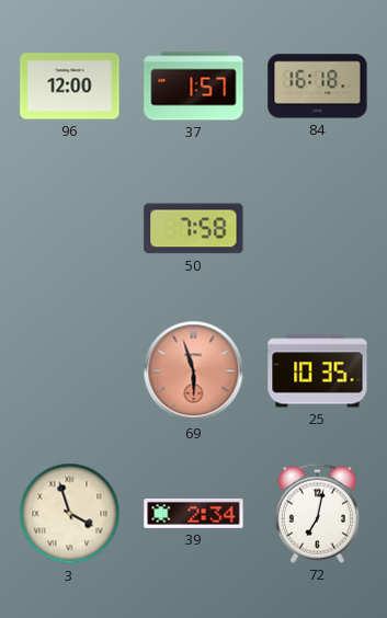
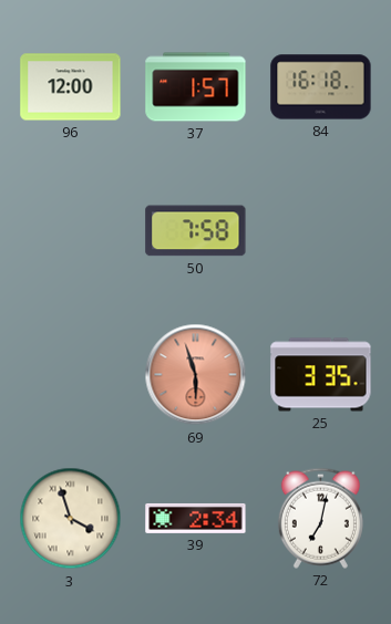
25: 10:35 -> 3:35 (321, 375)
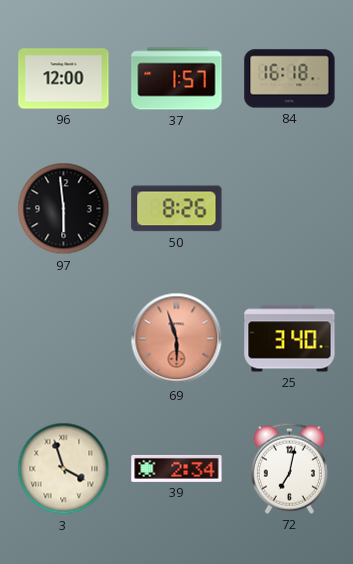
97: none -> 5:59 (64, 209)
50: 7:58 -> 8:26 (177, 209)
25: 3:35 -> 3:40 (290, 339)
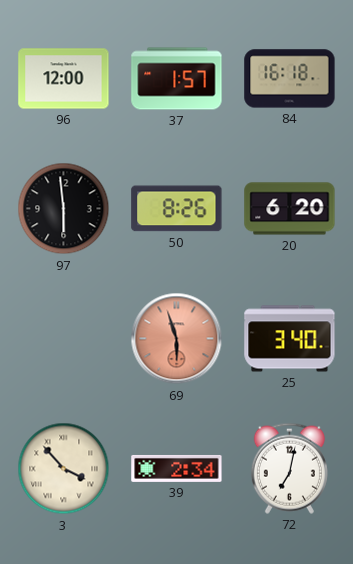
20: none -> 6:20 (290, 209)
3: 3:57 -> 3:53 (64, 469)
